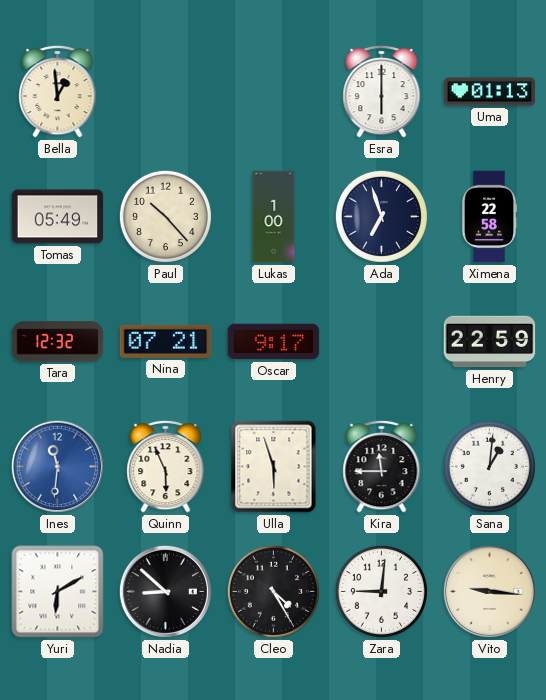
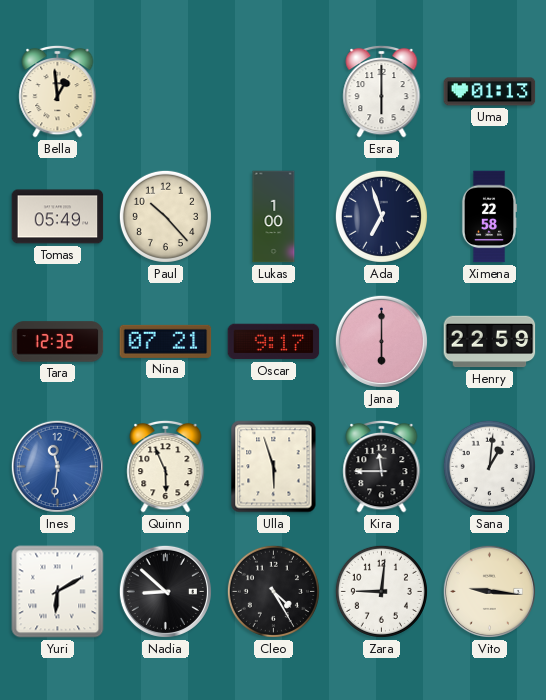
Jana: none -> 6:00 (381, 341)
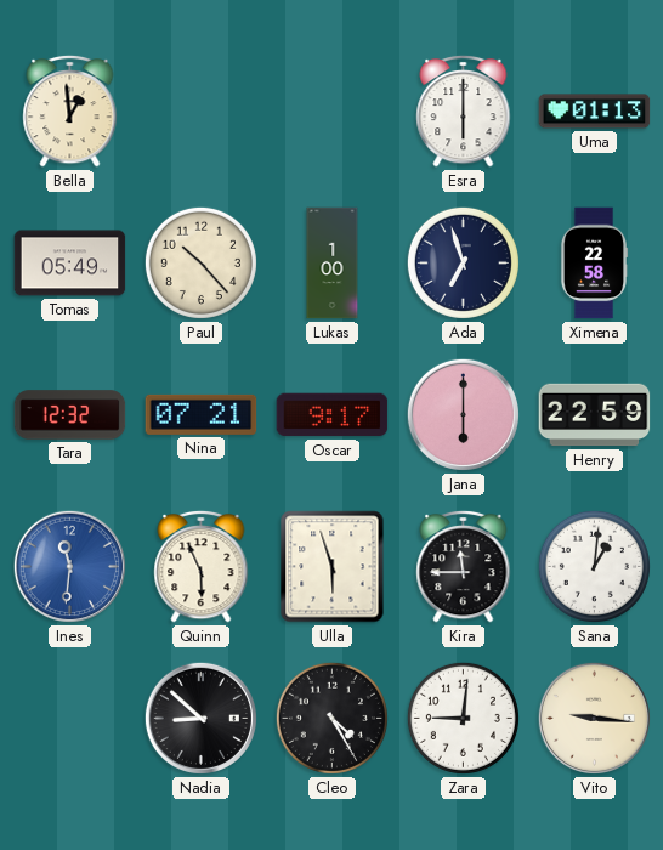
Yuri: 6:10 -> none (58, 592)
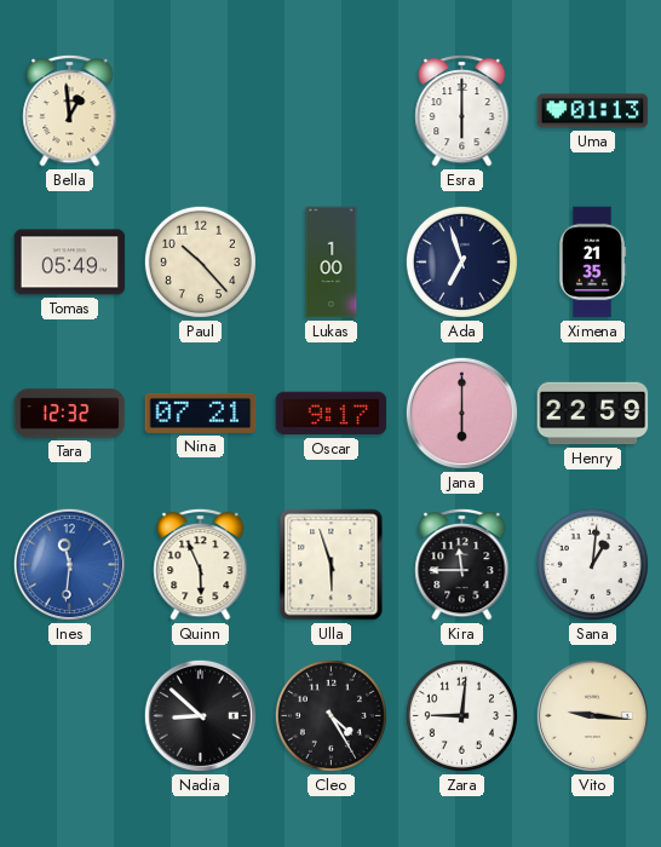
Ximena: 22:58 -> 21:35 (592, 263)
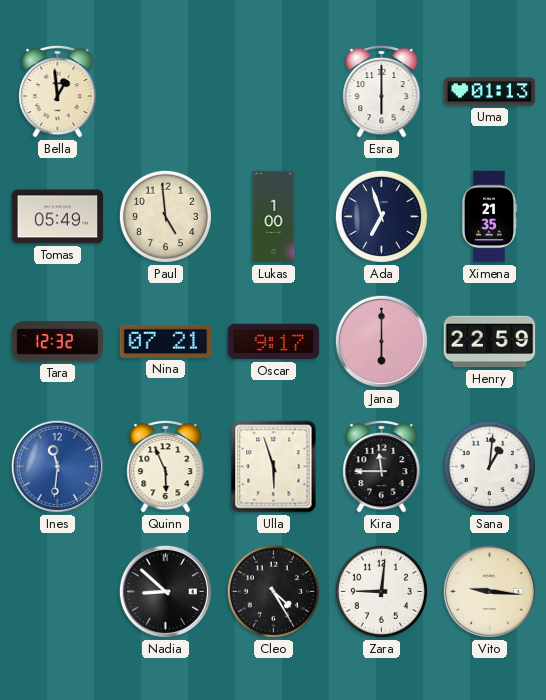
Paul: 10:23 -> 4:59 (165, 216)
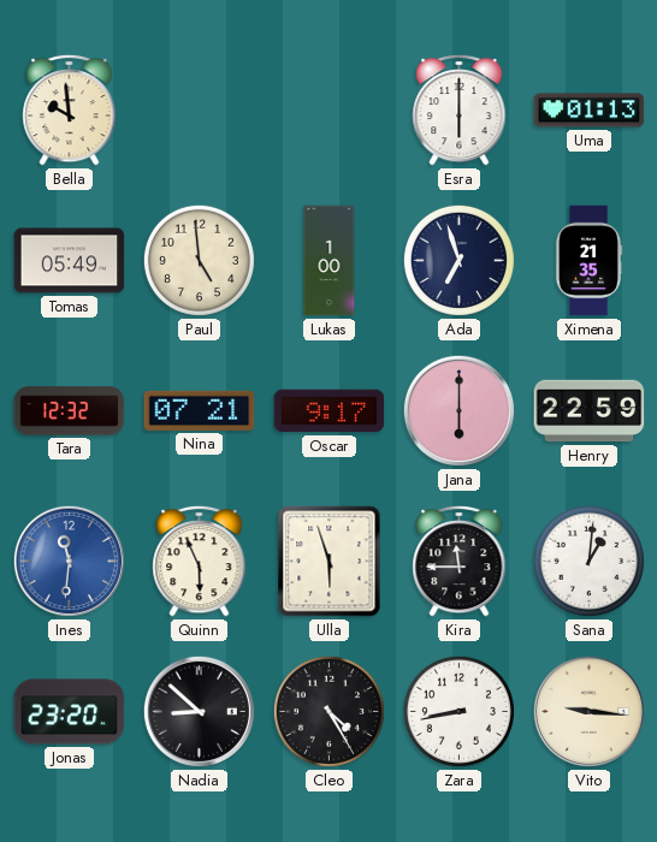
Bella: 12:59 -> 9:59 (70, 109)
Jonas: none -> 23:20 (70, 712)
Zara: 9:01 -> 8:43 (458, 711)
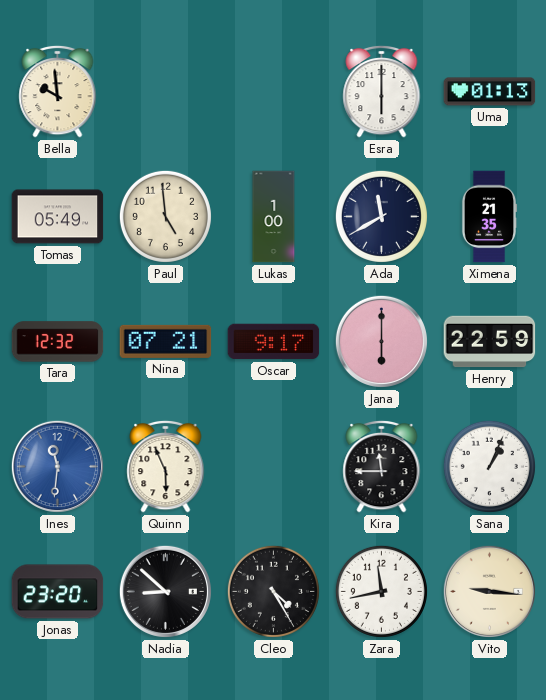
Ada: 6:57 -> 11:40 (381, 216)
Ulla: 5:57 -> none (330, 562)
Sana: 1:01 -> 1:04 (489, 466)
Zara: 8:43 -> 11:43 (381, 591)
